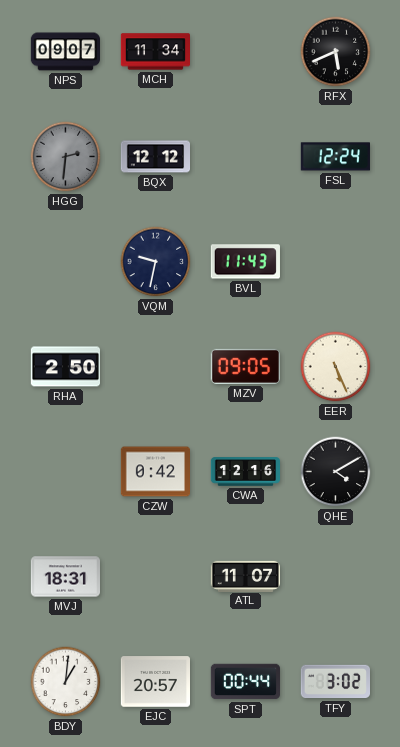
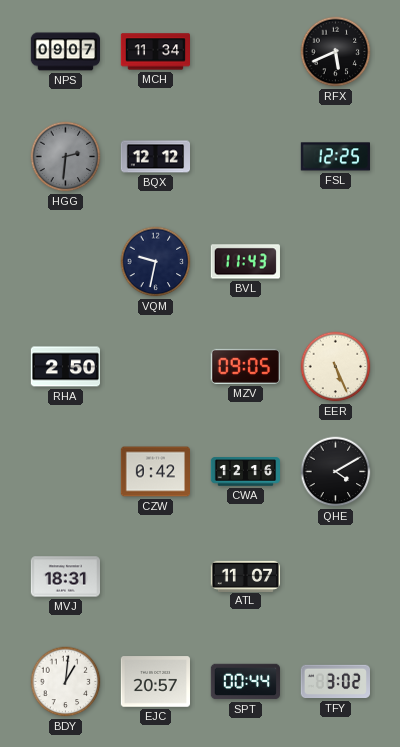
FSL: 12:24 -> 12:25 (335, 157)
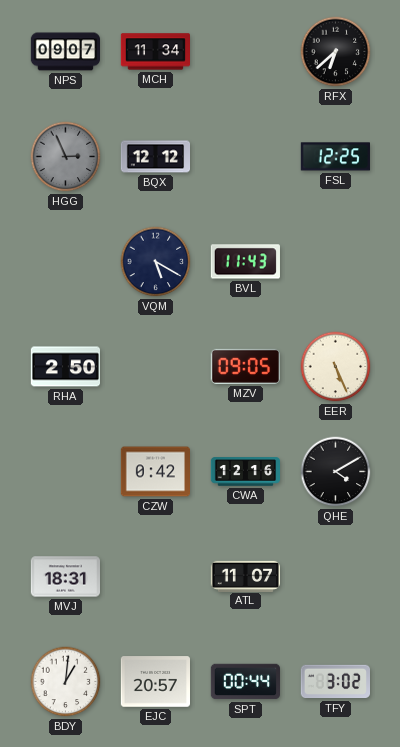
RFX: 5:41 -> 6:38 (336, 52)
HGG: 2:31 -> 2:56 (66, 157)
VQM: 9:32 -> 5:20 (156, 262)
